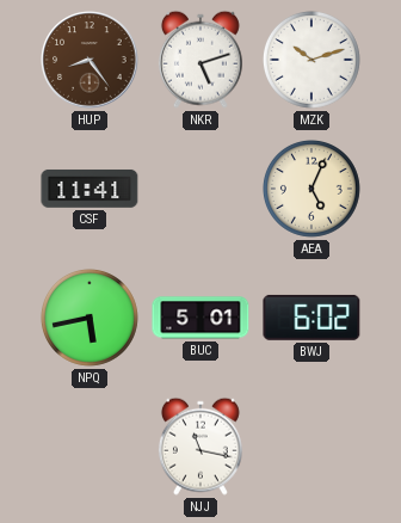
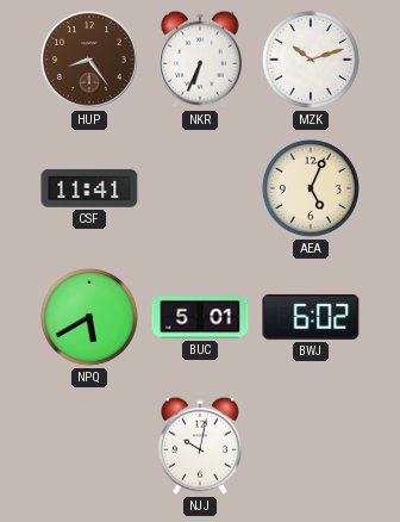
NKR: 5:12 -> 6:34 (200, 60)
NPQ: 5:43 -> 5:40 (89, 317)
NJJ: 11:17 -> 10:02 (200, 446)
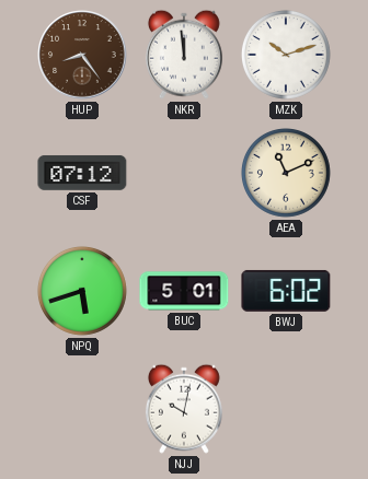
NKR: 6:34 -> 11:59 (184, 55)
CSF: 11:41 -> 07:12 (82, 173)
AEA: 5:04 -> 11:11 (286, 173)
NPQ: 5:40 -> 5:42 (82, 291)
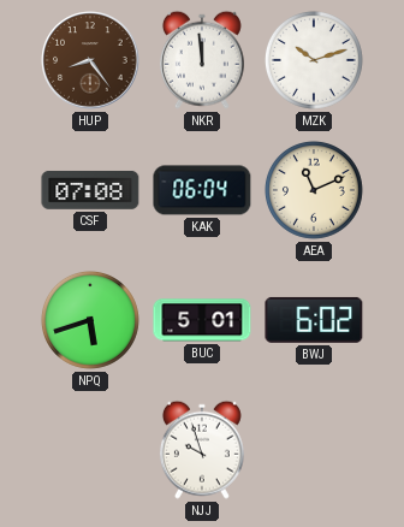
CSF: 07:12 -> 07:08 (90, 190)
KAK: none -> 06:04 (202, 190)
NJJ: 10:02 -> 9:57 (202, 450)
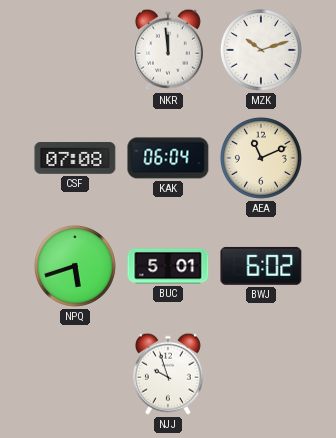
HUP: 8:24 -> none (90, 60)
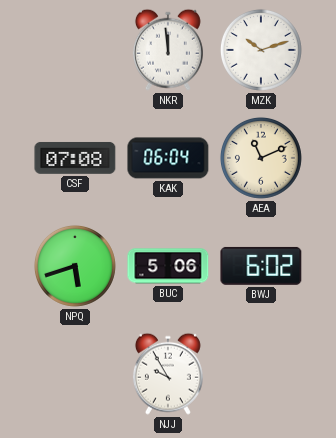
BUC: 5:01 -> 5:06 (168, 266)
NJJ: 9:57 -> 9:55 (168, 374)
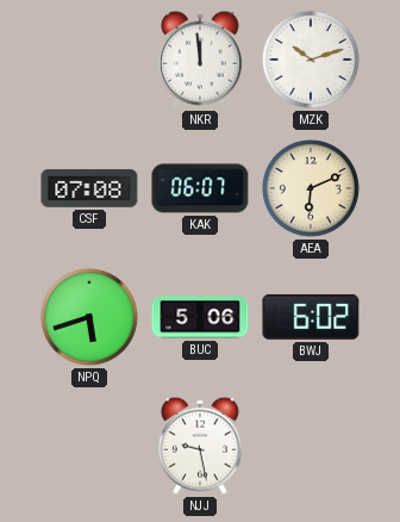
KAK: 06:04 -> 06:07 (200, 188)
AEA: 11:11 -> 6:11 (311, 188)
NJJ: 9:55 -> 9:28 (200, 446)
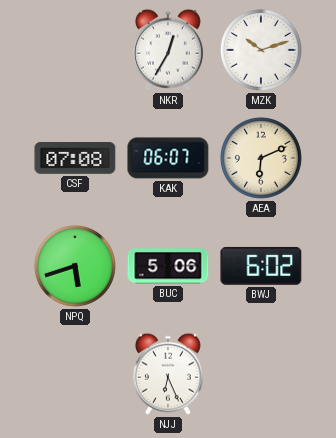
NKR: 11:59 -> 12:35 (168, 50)
NJJ: 9:28 -> 6:26 (168, 374)
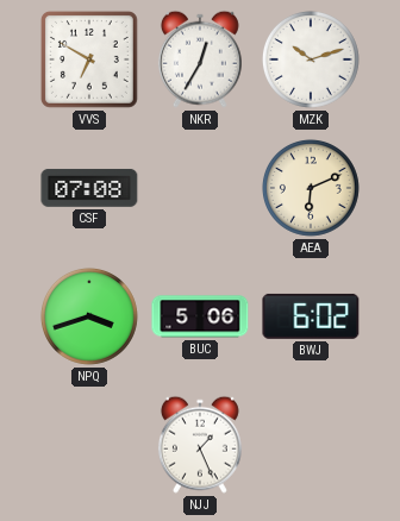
VVS: none -> 6:50 (89, 59)
KAK: 06:07 -> none (168, 158)
NPQ: 5:42 -> 3:42 (89, 316)
NJJ: 6:26 -> 1:26 (200, 445)
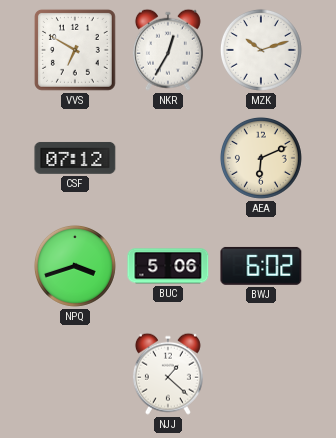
CSF: 07:08 -> 07:12 (75, 158)
NJJ: 1:26 -> 1:22 (168, 374)
